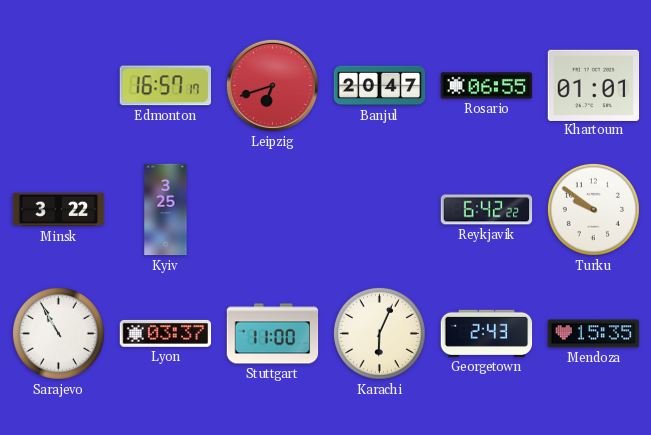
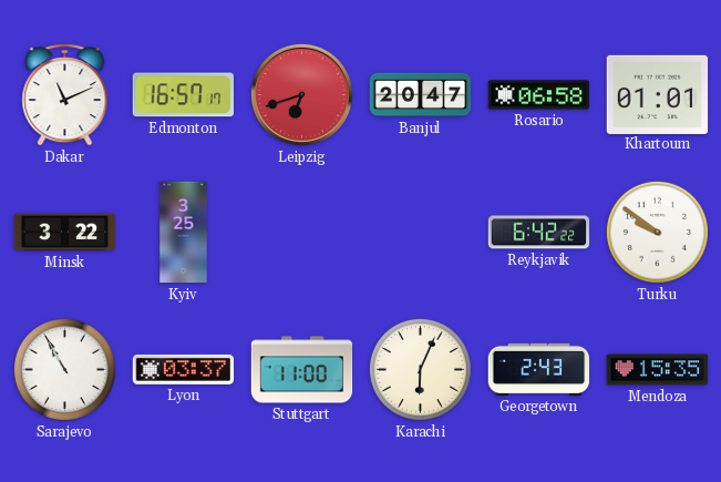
Dakar: none -> 11:11 (65, 95)
Rosario: 06:55 -> 06:58 (539, 95)
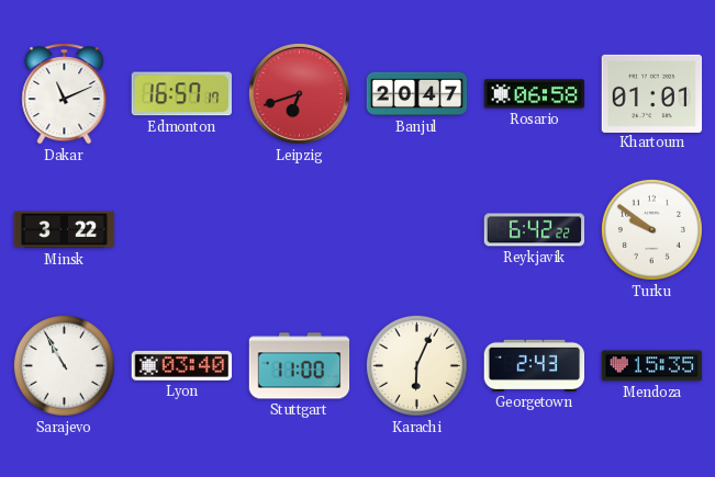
Kyiv: 3:25 -> none (184, 233)
Lyon: 03:37 -> 03:40 (182, 365)
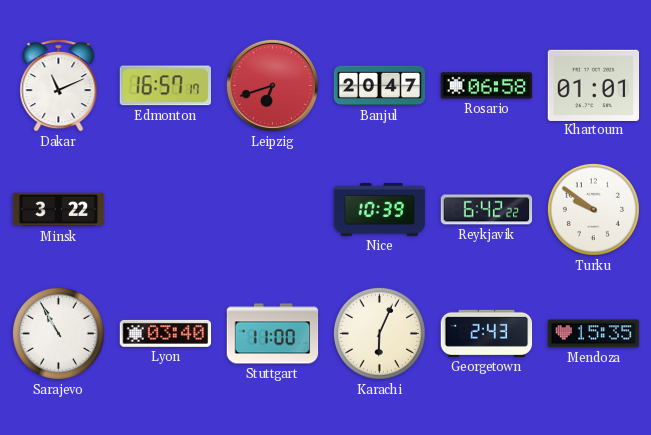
Nice: none -> 10:39 (380, 210)
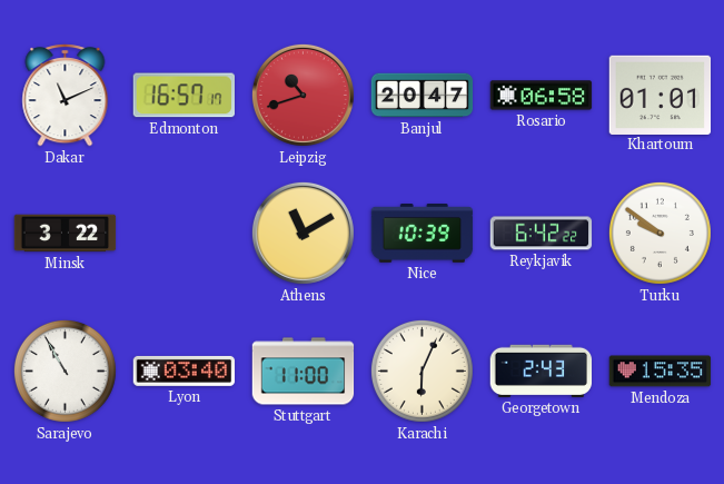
Leipzig: 6:42 -> 10:42 (303, 95)
Athens: none -> 11:10 (303, 233)
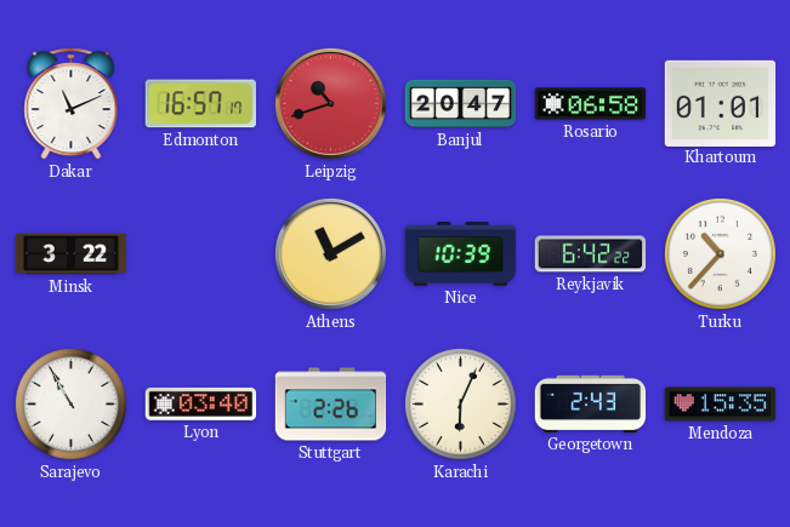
Turku: 9:51 -> 10:37 (720, 253)
Stuttgart: 11:00 -> 2:26 (331, 405)
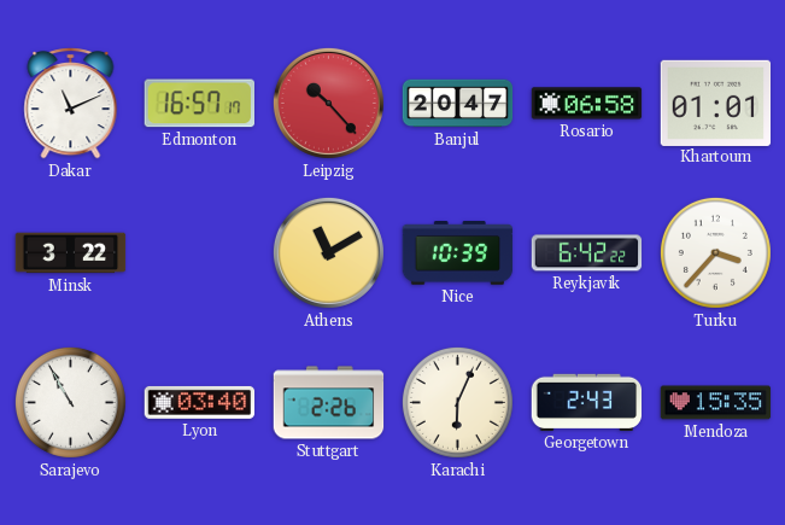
Leipzig: 10:42 -> 10:23 (328, 103)
Turku: 10:37 -> 3:37 (715, 252)
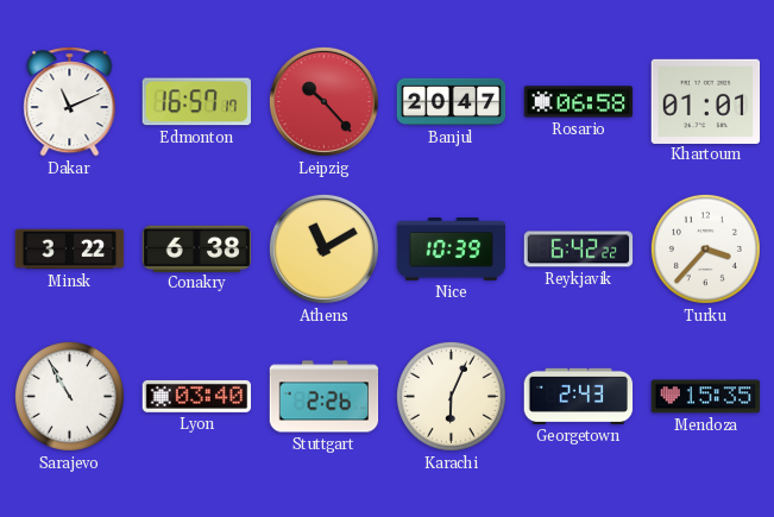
Conakry: none -> 6:38 (197, 248)
